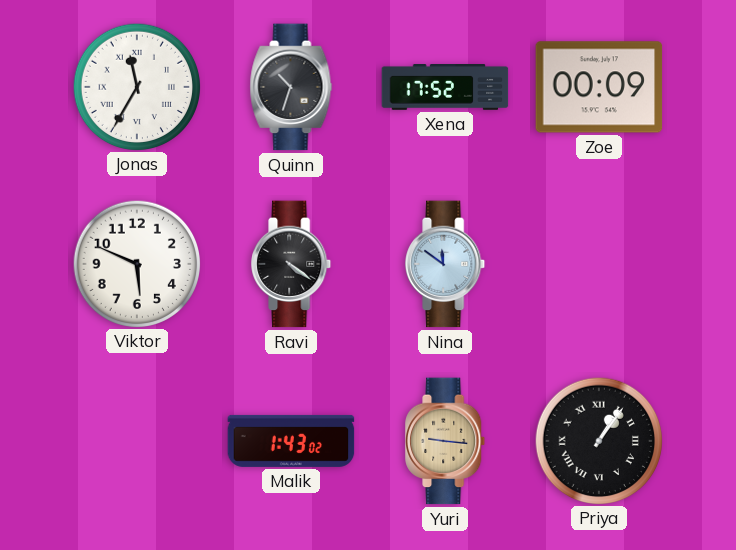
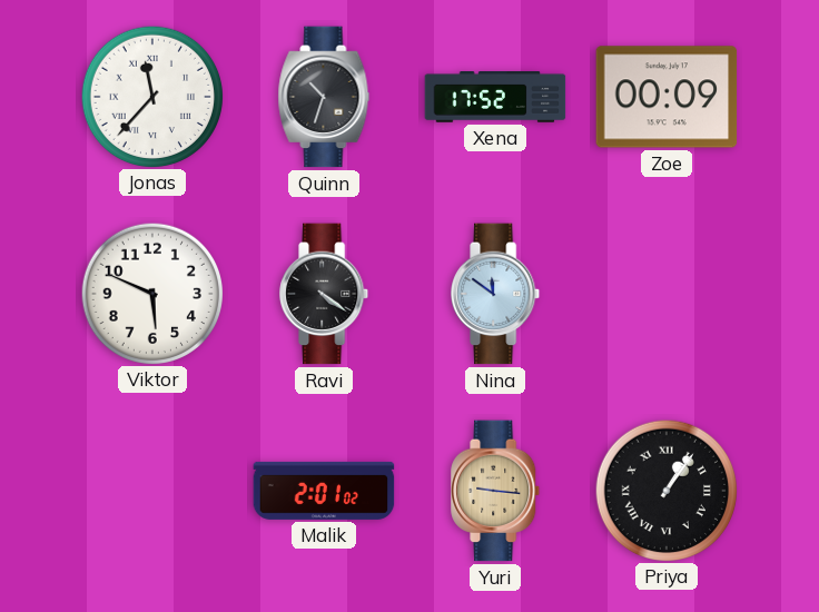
Jonas: 11:35 -> 11:37 (151, 96)
Malik: 1:43 -> 2:01 (324, 491)
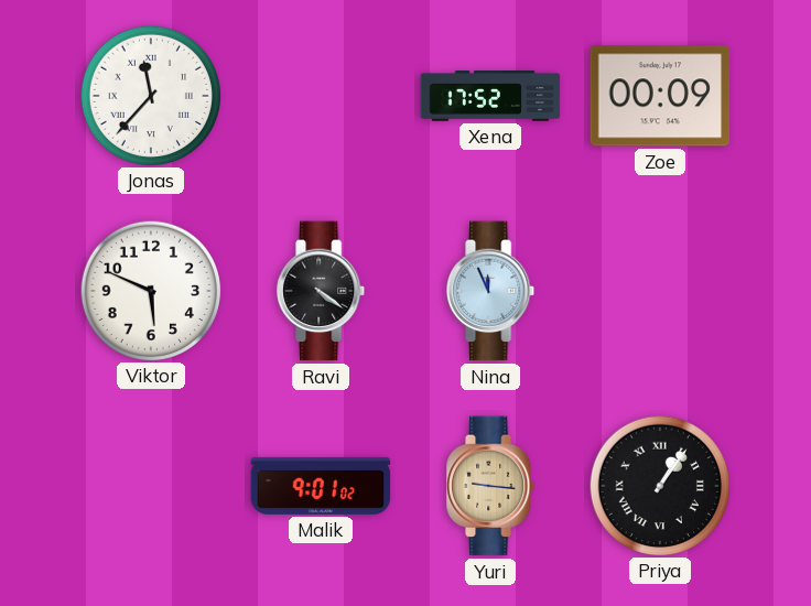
Quinn: 10:33 -> none (324, 97)
Nina: 11:51 -> 11:56 (491, 291)
Malik: 2:01 -> 9:01 (321, 486)
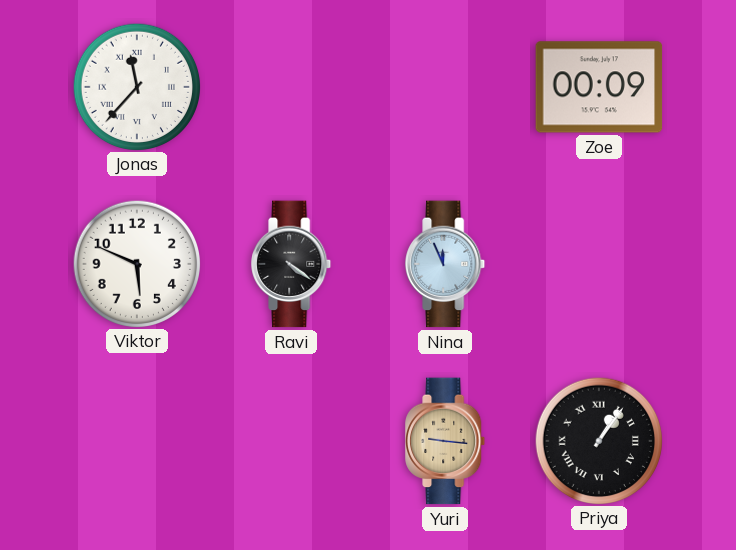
Xena: 17:52 -> none (490, 97)
Malik: 9:01 -> none (321, 486)
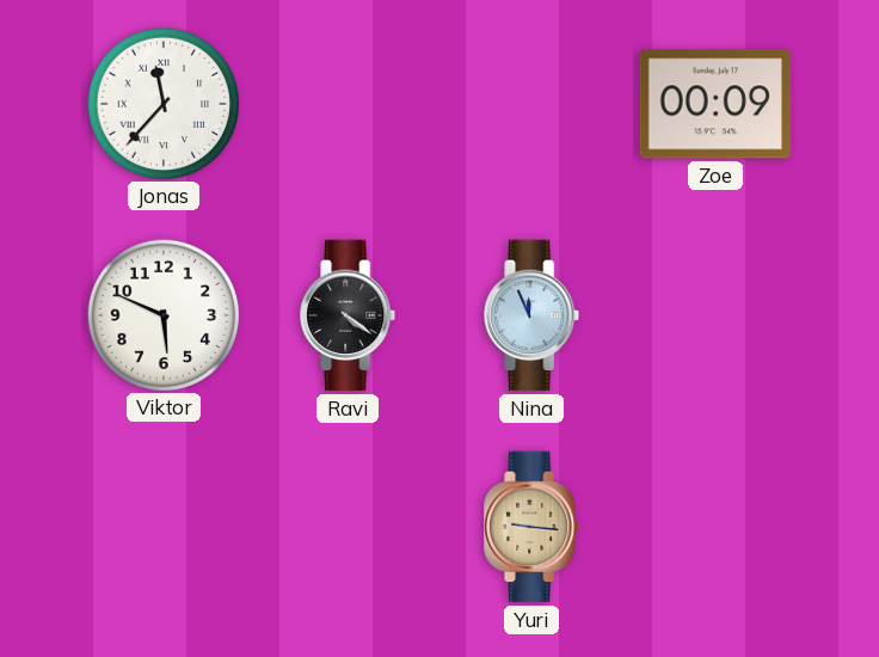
Priya: 1:06 -> none (598, 440)
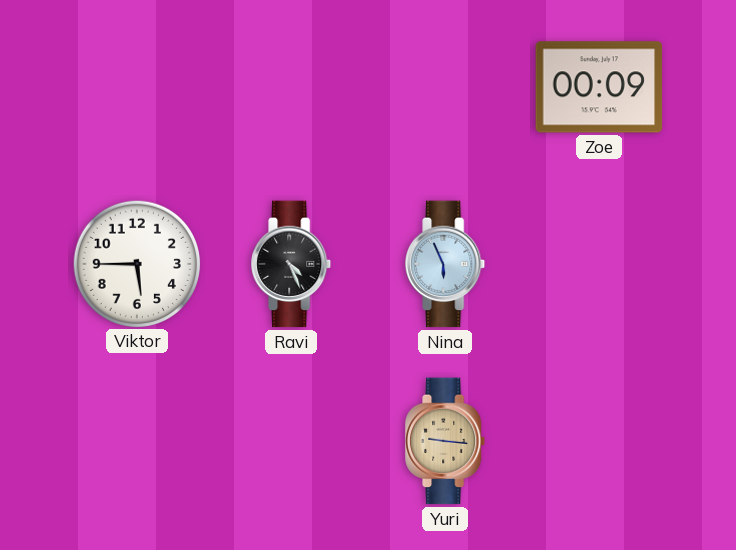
Jonas: 11:37 -> none (162, 103)
Viktor: 5:49 -> 5:45 (136, 263)
Ravi: 4:21 -> 4:26 (292, 264)
Nina: 11:56 -> 5:56 (446, 264)
